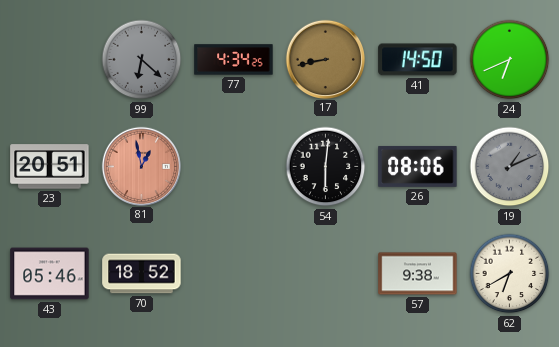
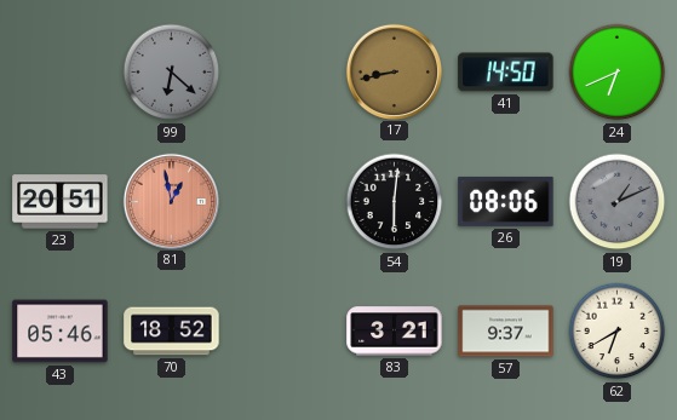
77: 4:34 -> none (234, 60)
83: none -> 3:21 (395, 332)
57: 9:38 -> 9:37 (506, 332)
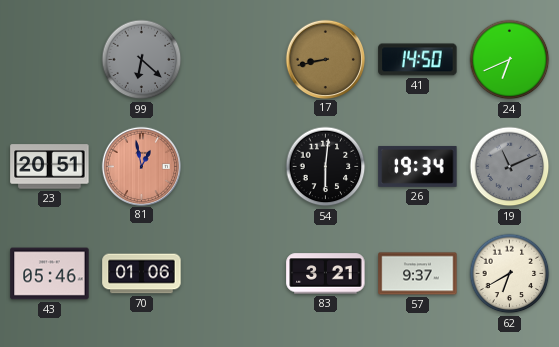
26: 08:06 -> 19:34 (418, 166)
19: 1:11 -> 11:11 (510, 167)
70: 18:52 -> 01:06 (142, 274)
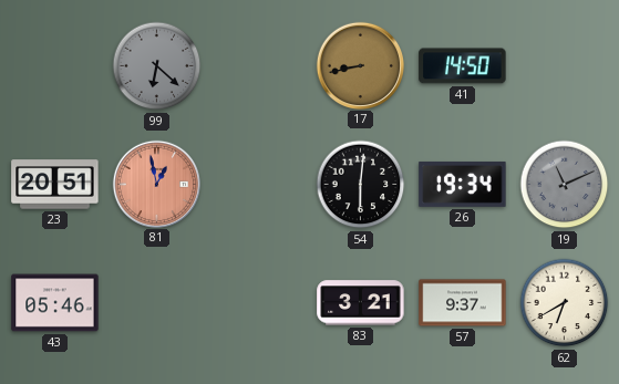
24: 6:41 -> none (510, 60)
70: 01:06 -> none (142, 274)
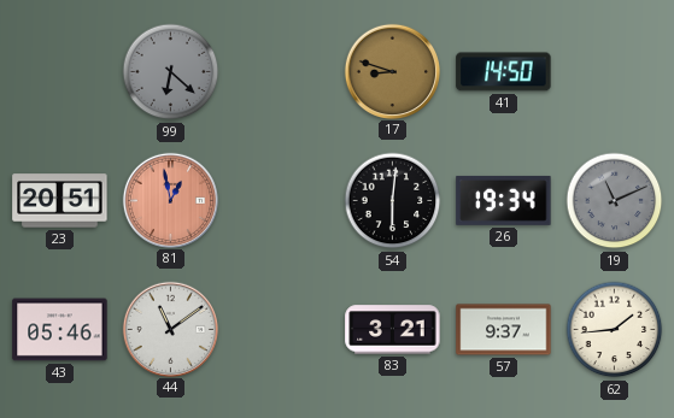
17: 8:43 -> 8:48 (392, 71)
44: none -> 11:09 (170, 329)
62: 6:40 -> 1:44 (615, 330)
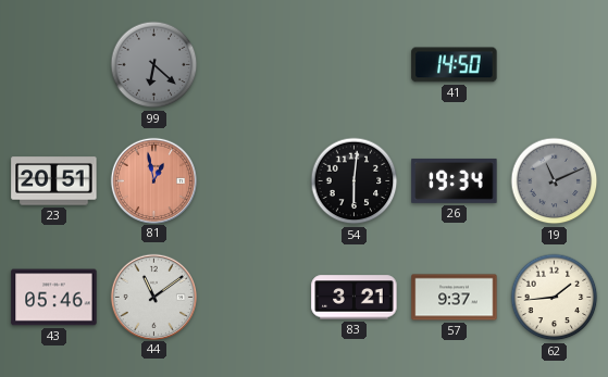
17: 8:48 -> none (392, 71)
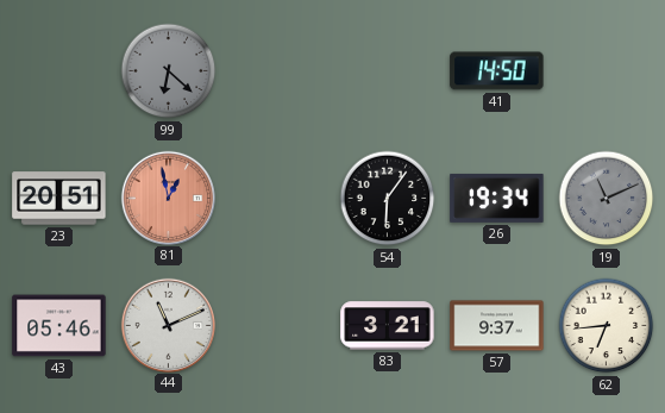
54: 6:01 -> 6:06 (388, 199)
44: 11:09 -> 11:11 (168, 325)
62: 1:44 -> 6:44 (607, 326)
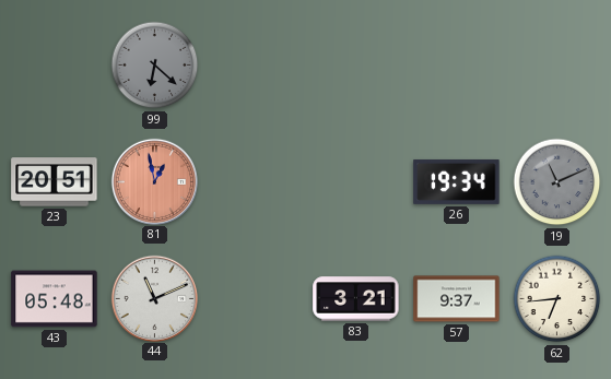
41: 14:50 -> none (497, 71)
54: 6:06 -> none (388, 199)
43: 05:46 -> 05:48 (55, 299)
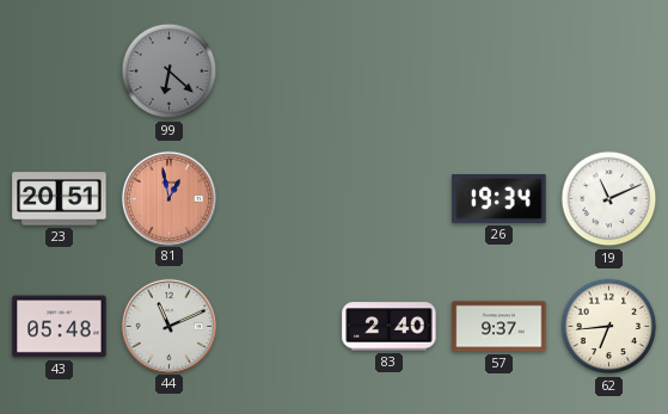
19 dial: grey -> white (609, 199)
83: 3:21 -> 2:40 (390, 327)
